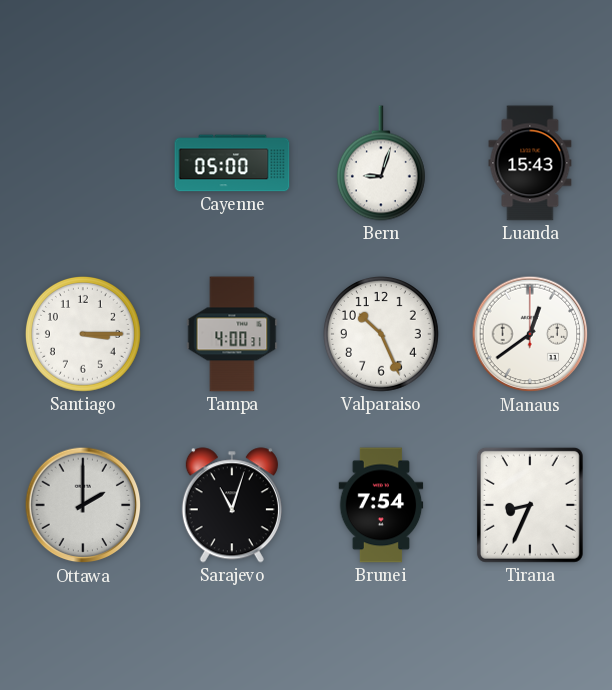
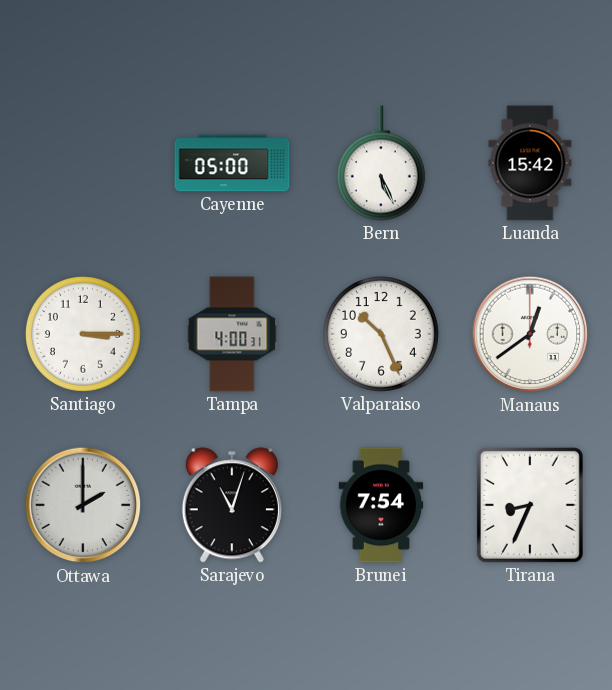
Bern: 9:03 -> 5:26 (381, 163)
Luanda: 15:43 -> 15:42 (530, 163)
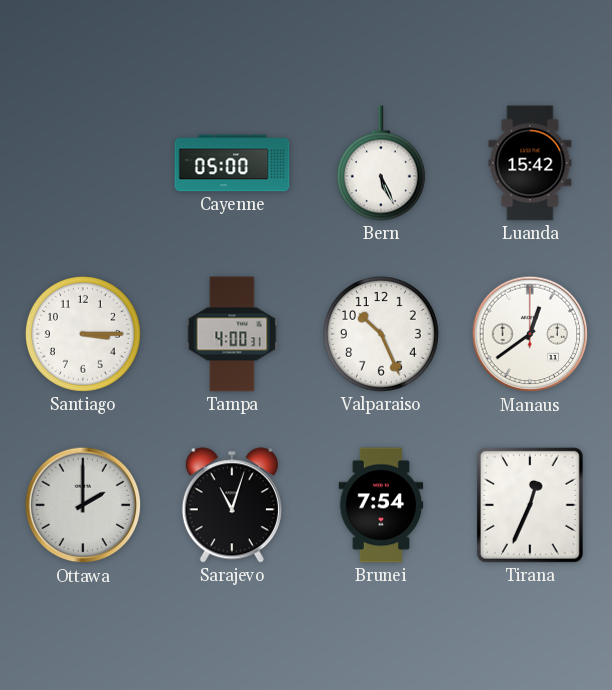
Tirana: 8:34 -> 12:34 (530, 505)
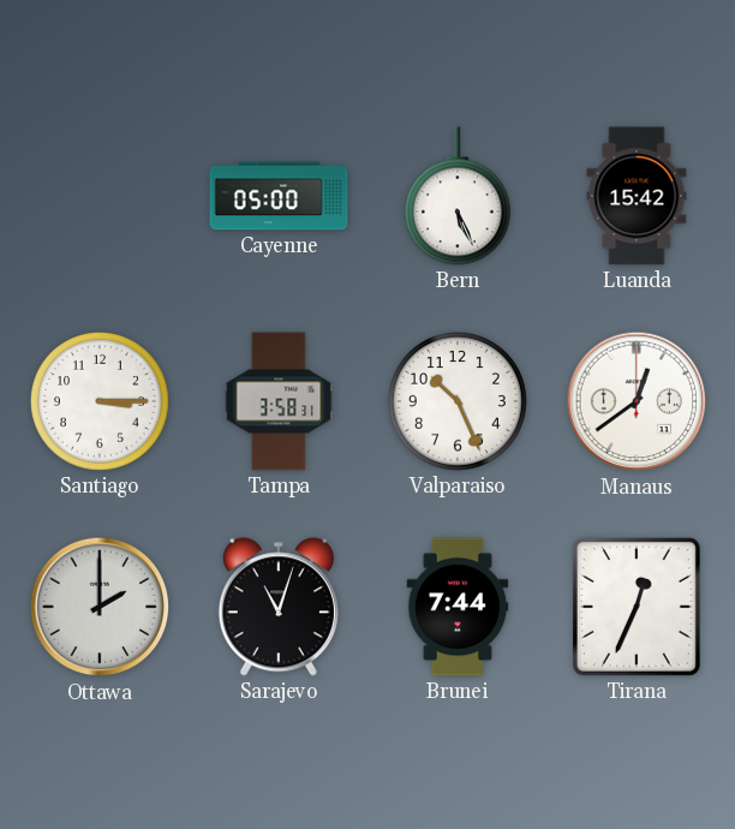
Tampa: 4:00 -> 3:58 (279, 401)
Brunei: 7:54 -> 7:44 (458, 607)
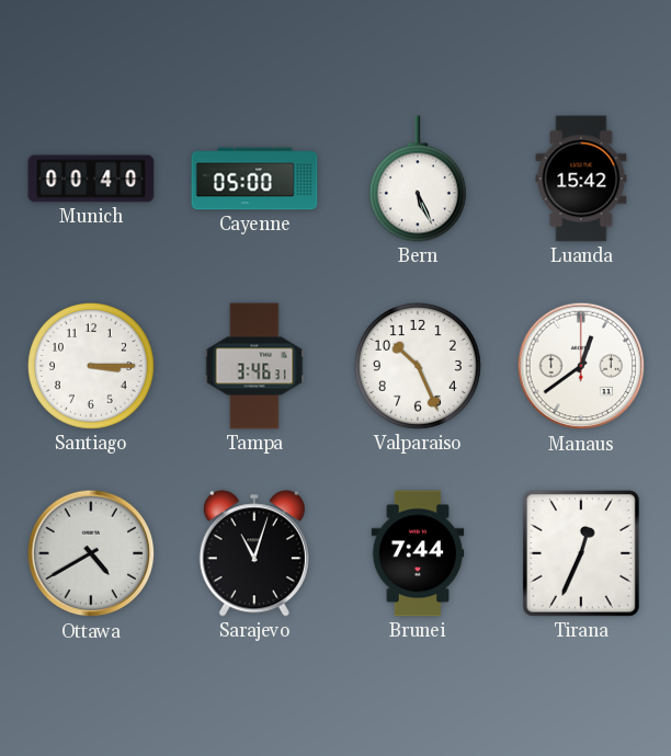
Munich: none -> 00:40 (91, 179)
Tampa: 3:58 -> 3:46 (254, 366)
Ottawa: 2:00 -> 4:40 (91, 553)
